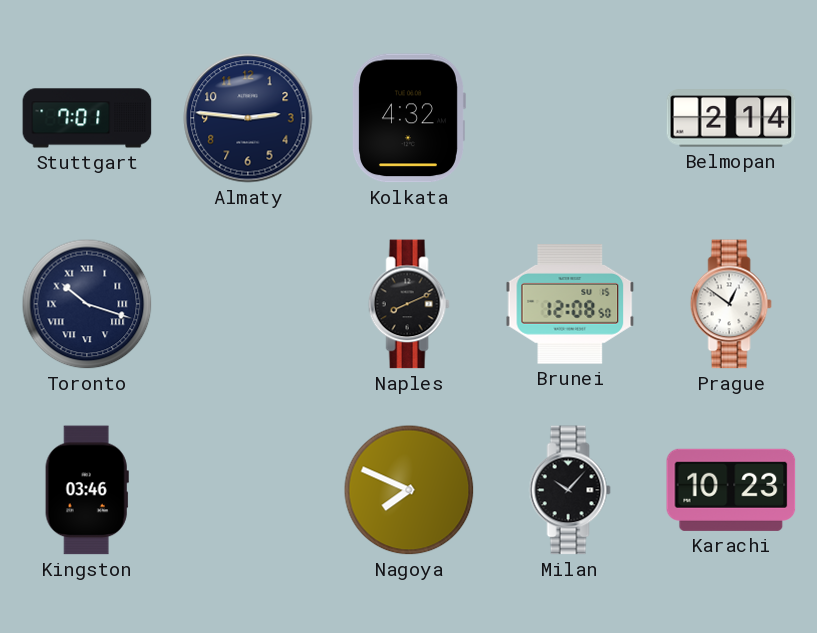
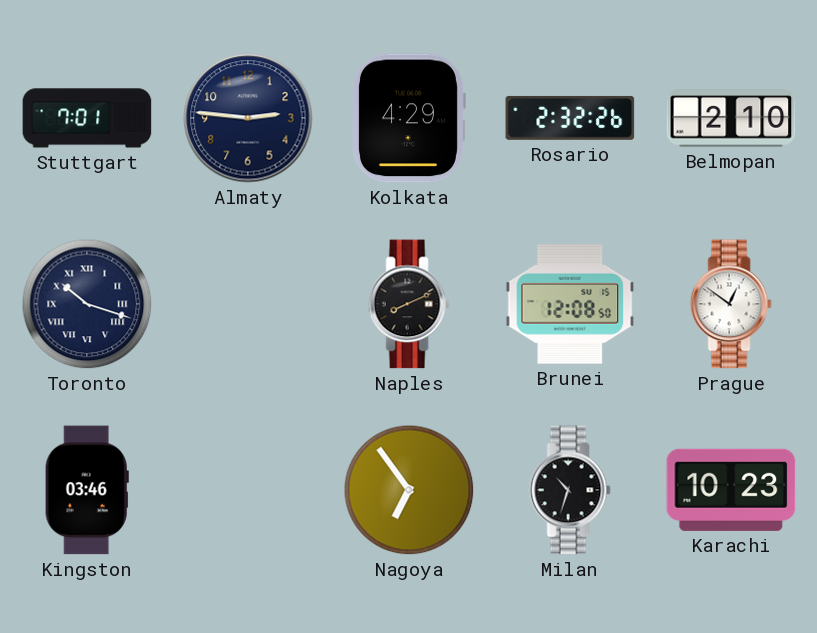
Kolkata: 4:32 -> 4:29 (408, 118)
Rosario: none -> 2:32 (570, 118)
Belmopan: 2:14 -> 2:10 (731, 118)
Nagoya: 7:49 -> 6:54 (409, 490)
Milan: 10:07 -> 10:33 (570, 490)
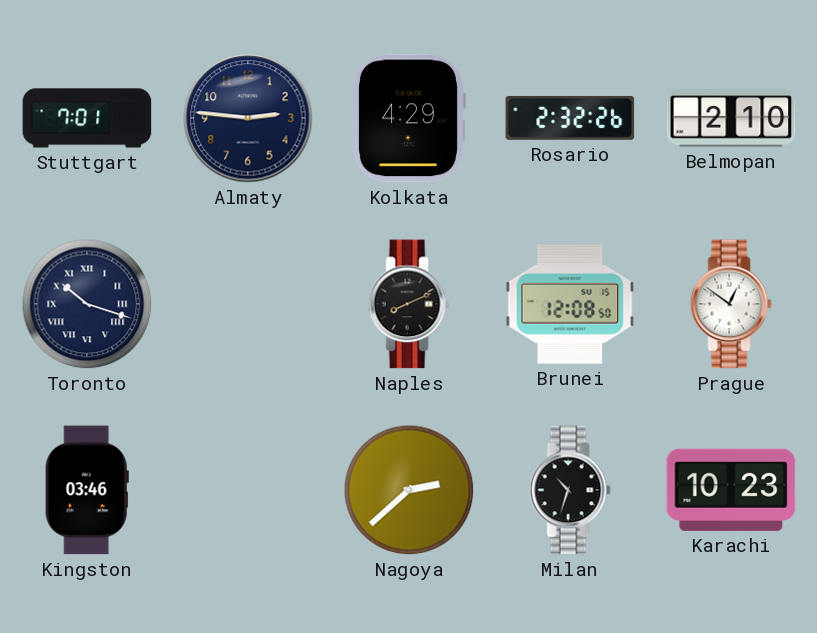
Nagoya: 6:54 -> 2:38 (409, 490)
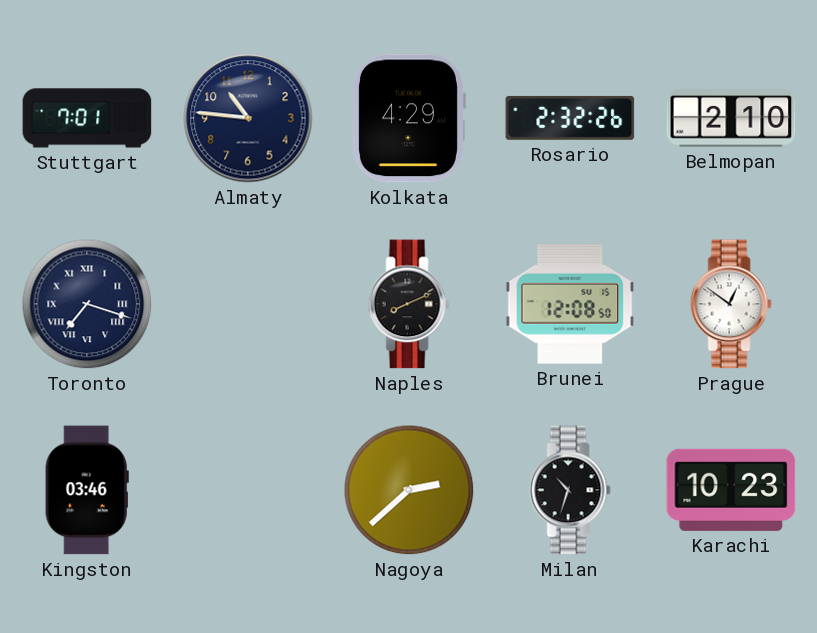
Almaty: 2:46 -> 10:46 (248, 118)
Toronto: 10:18 -> 7:18 (87, 304)
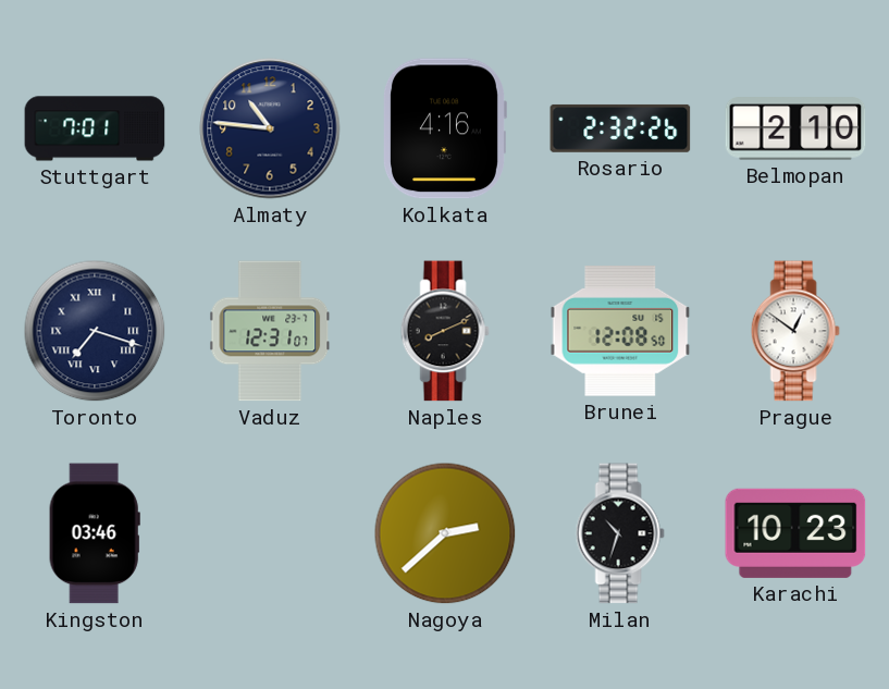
Kolkata: 4:29 -> 4:16 (444, 128)
Vaduz: none -> 12:31 (270, 331)
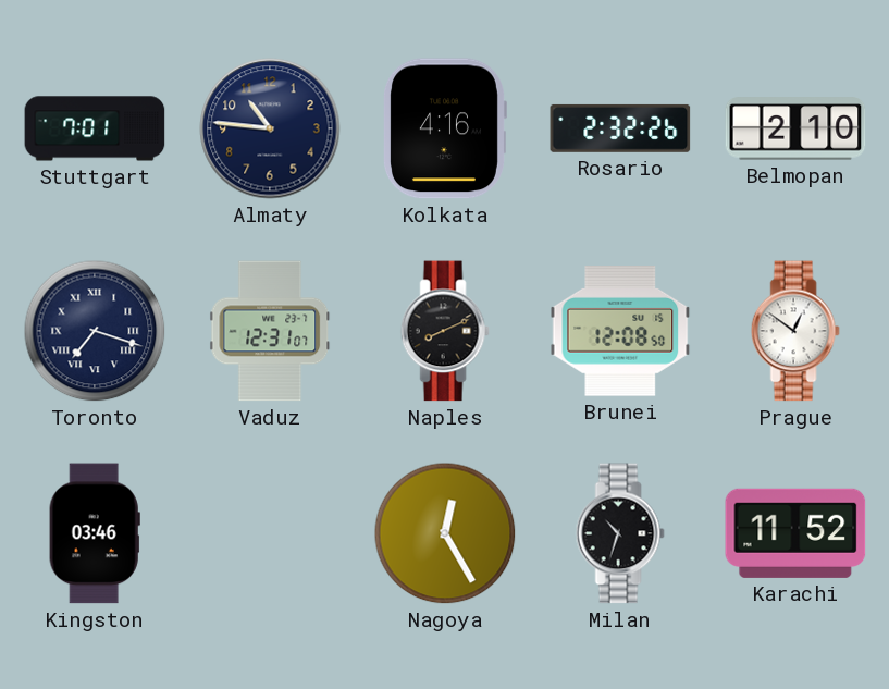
Nagoya: 2:38 -> 12:25 (445, 533)
Karachi: 10:23 -> 11:52 (795, 533)
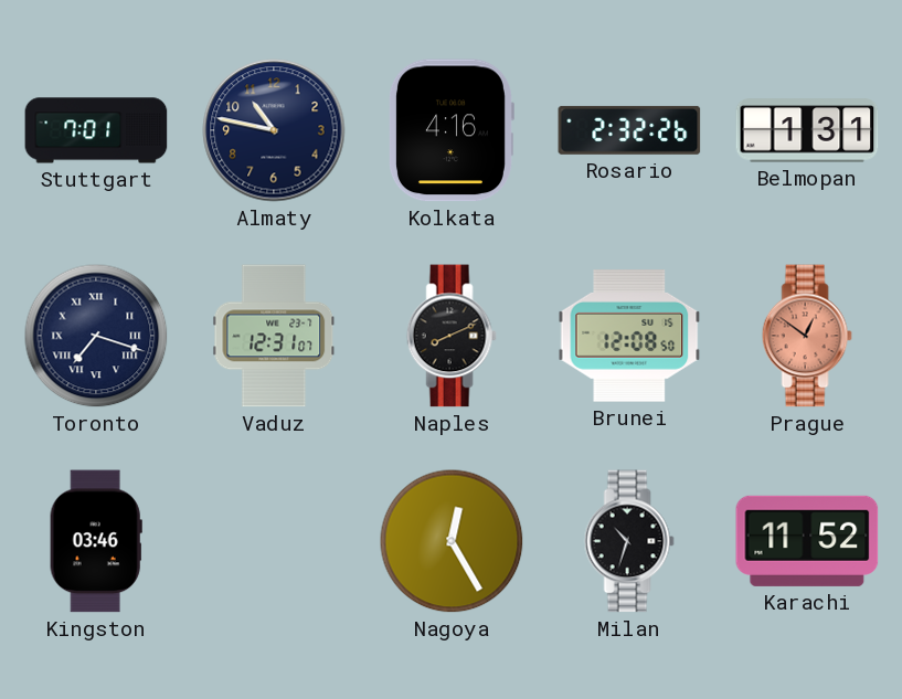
Almaty: 10:46 -> 10:47 (274, 130)
Belmopan: 2:10 -> 1:31 (807, 130)
Prague dial: white -> salmon (807, 336)
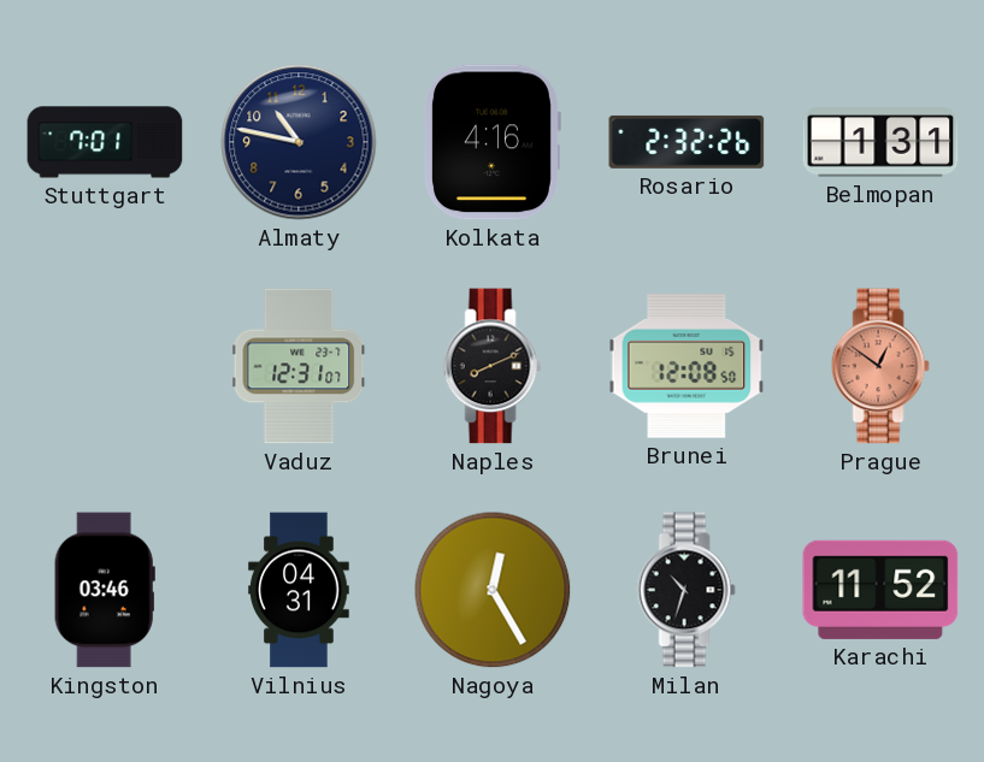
Toronto: 7:18 -> none (96, 336)
Vilnius: none -> 04:31 (299, 590)
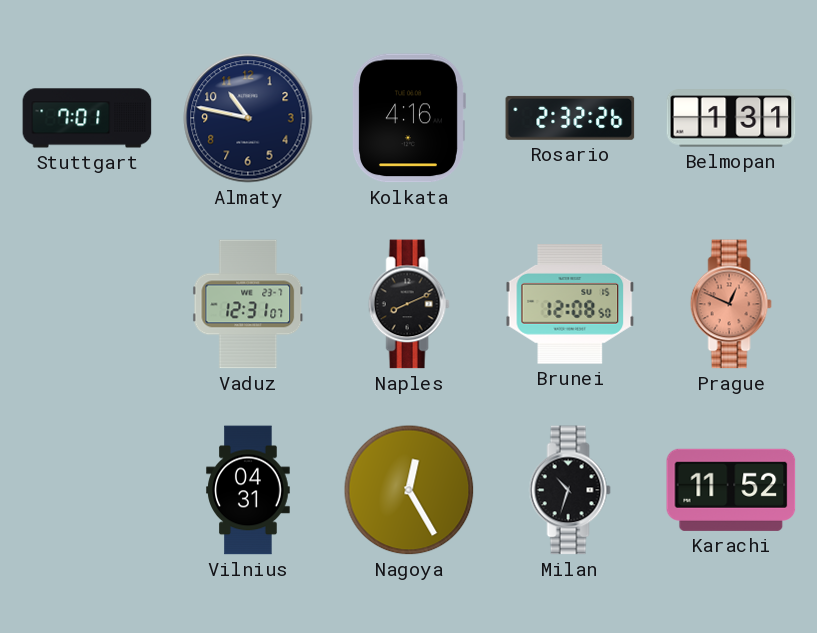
Prague: 12:51 -> 12:49 (731, 304)
Kingston: 03:46 -> none (105, 590)
